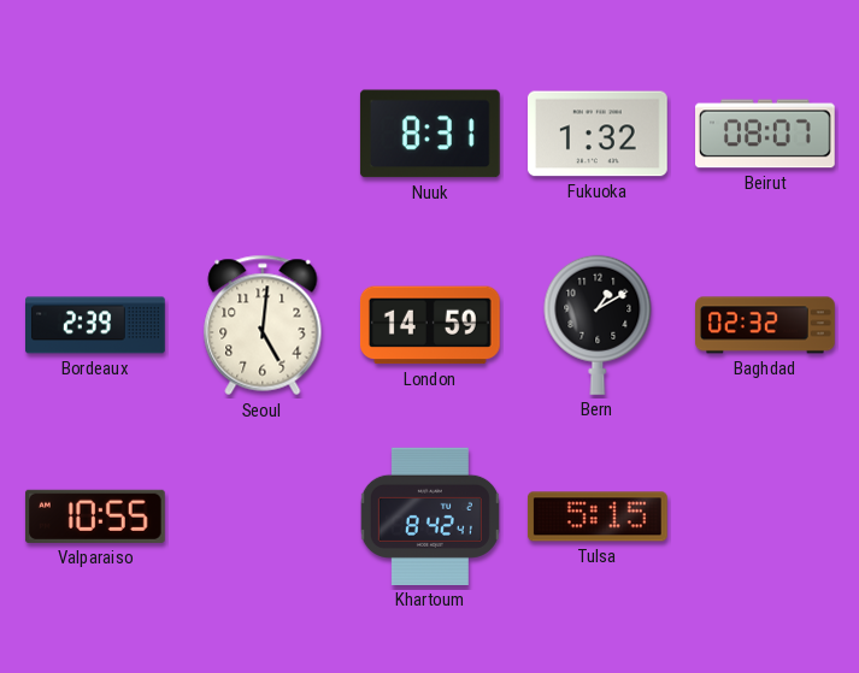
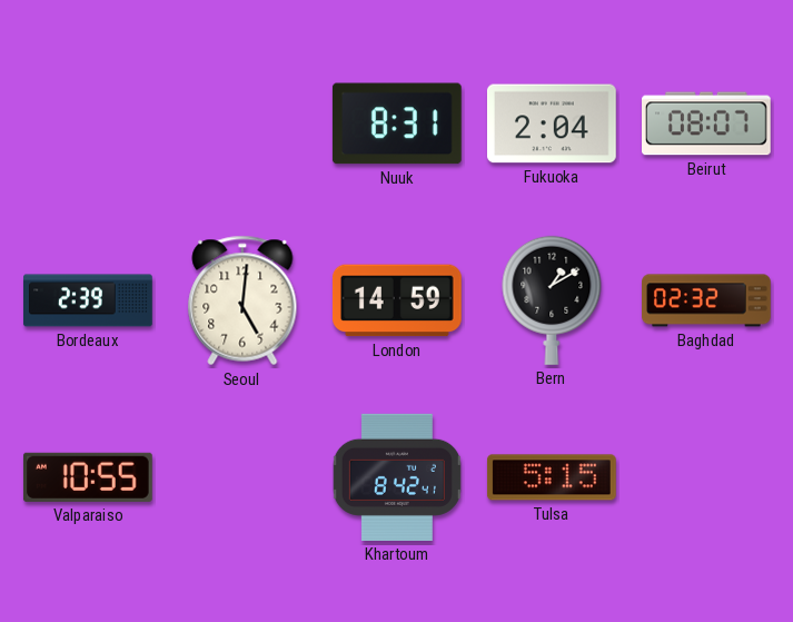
Fukuoka: 1:32 -> 2:04 (552, 124)
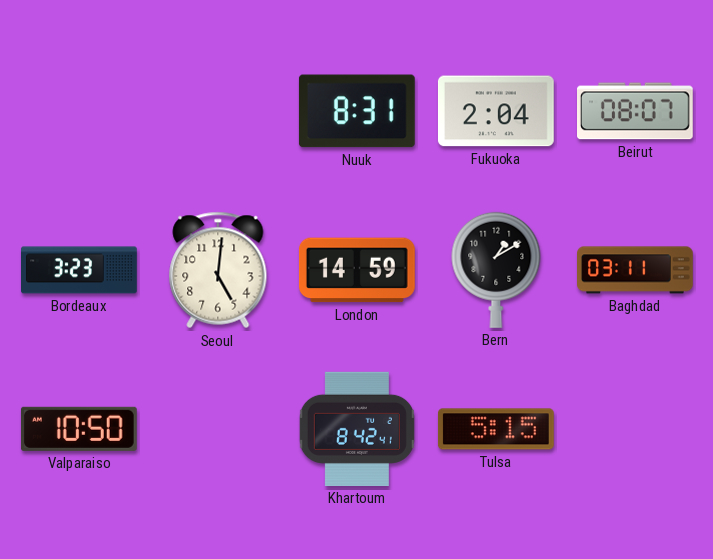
Bordeaux: 2:39 -> 3:23 (80, 270)
Baghdad: 02:32 -> 03:11 (636, 270)
Valparaiso: 10:55 -> 10:50 (79, 429)
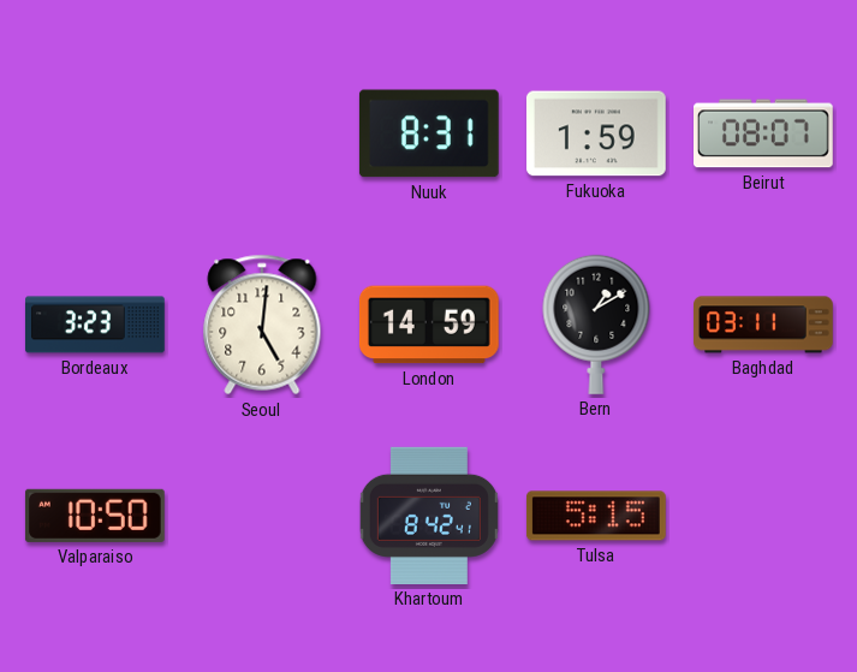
Fukuoka: 2:04 -> 1:59 (596, 133)
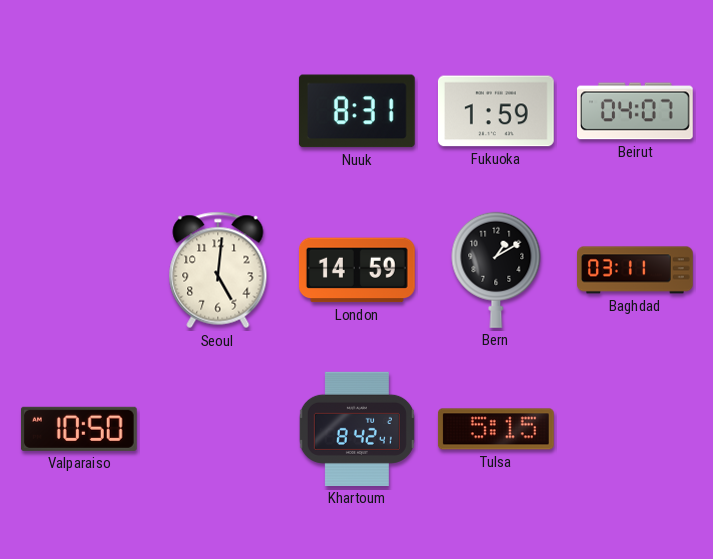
Beirut: 08:07 -> 04:07 (636, 111)
Bordeaux: 3:23 -> none (96, 325)
